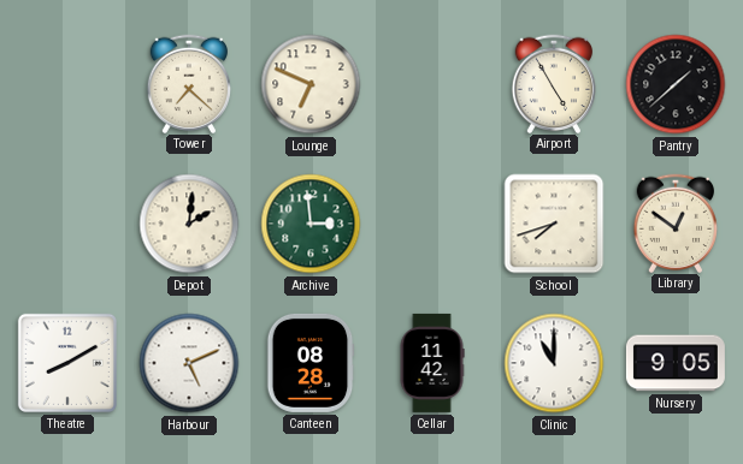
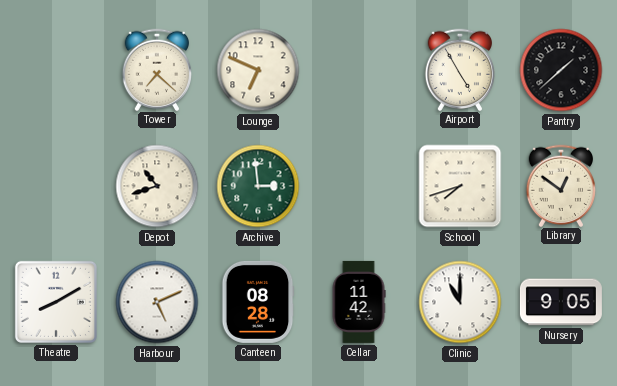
Depot: 2:01 -> 10:42 (157, 186)
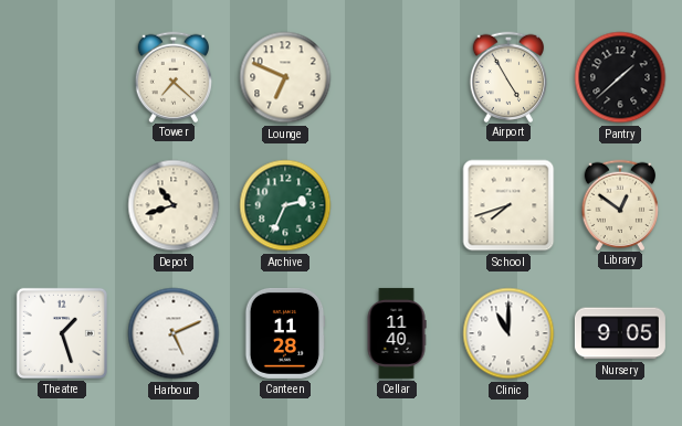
Archive: 2:59 -> 2:34 (285, 205)
Theatre: 8:10 -> 1:27 (62, 333)
Canteen: 08:28 -> 11:28 (285, 333)
Cellar: 11:42 -> 11:40 (397, 333)
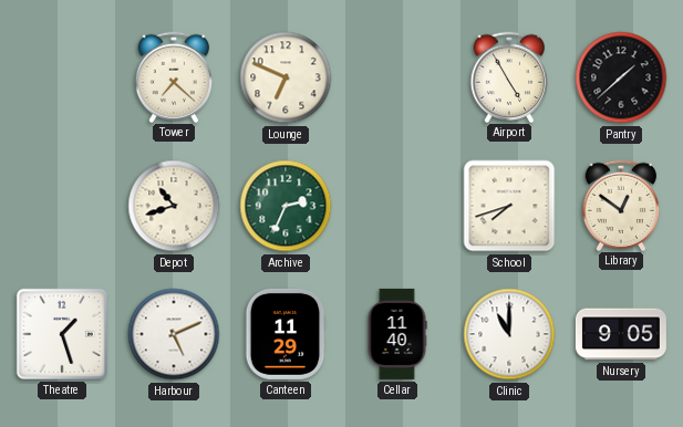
Canteen: 11:28 -> 11:29 (286, 334)
